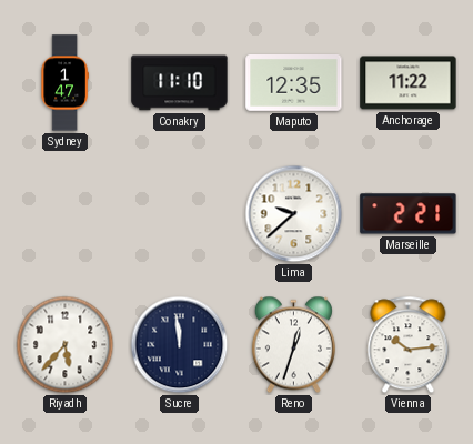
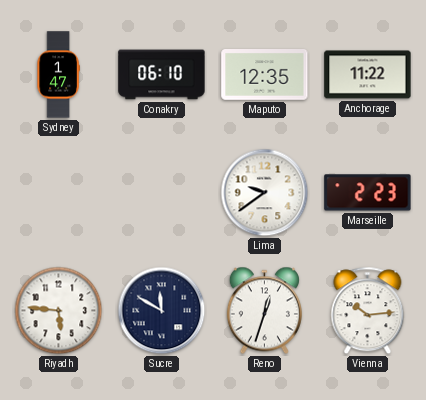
Conakry: 11:10 -> 06:10 (162, 75)
Lima: 9:38 -> 9:39 (265, 193)
Marseille: 2:21 -> 2:23 (368, 193)
Riyadh: 5:37 -> 5:46 (59, 311)
Sucre: 11:59 -> 11:50 (162, 311)
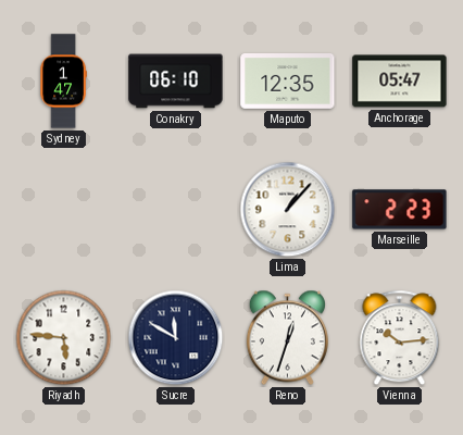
Anchorage: 11:22 -> 05:47 (400, 82)
Lima: 9:39 -> 1:07 (288, 210)
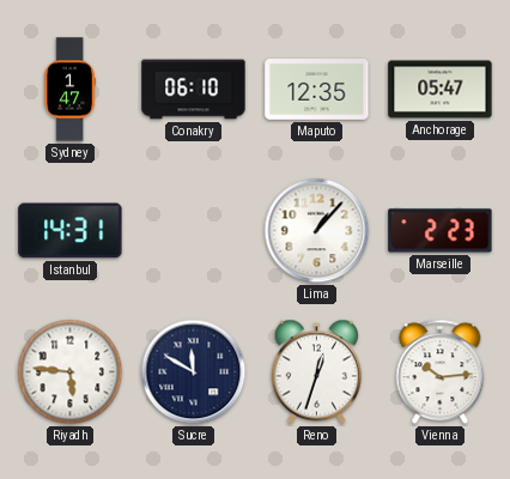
Istanbul: none -> 14:31 (71, 231)
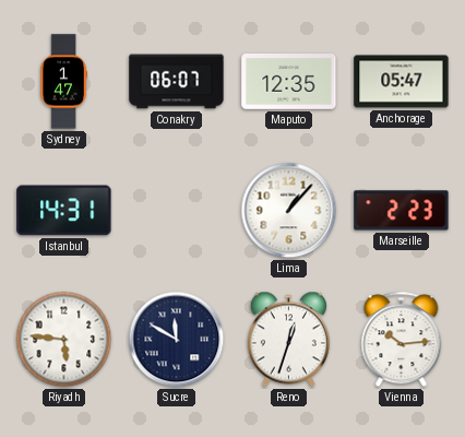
Conakry: 06:10 -> 06:07 (177, 82)
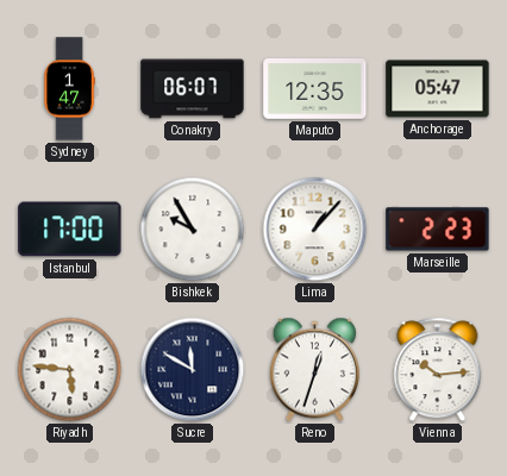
Istanbul: 14:31 -> 17:00 (70, 230)
Bishkek: none -> 9:55 (193, 230)
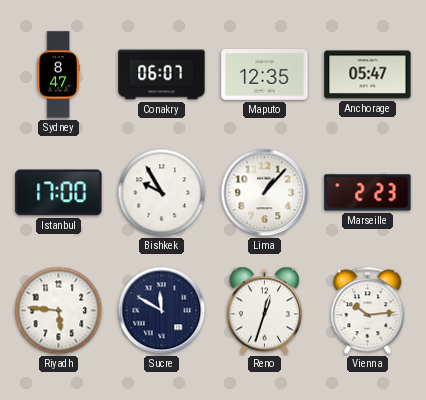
Sydney: 1:47 -> 8:47 (58, 75)
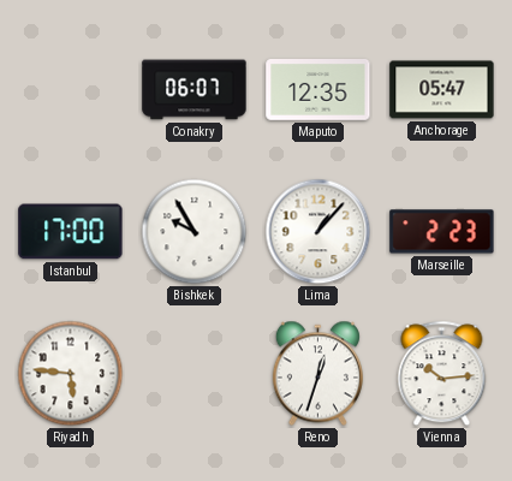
Sydney: 8:47 -> none (58, 75)
Sucre: 11:50 -> none (162, 311)
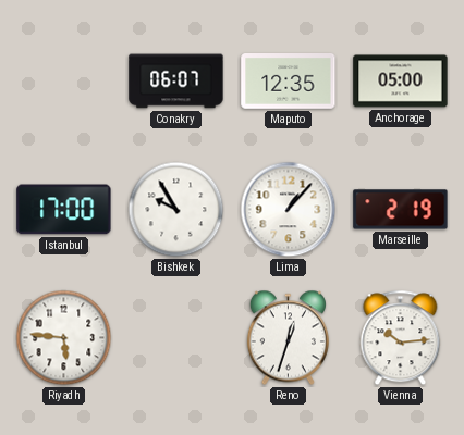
Anchorage: 05:47 -> 05:00 (401, 82)
Marseille: 2:23 -> 2:19 (401, 210)
